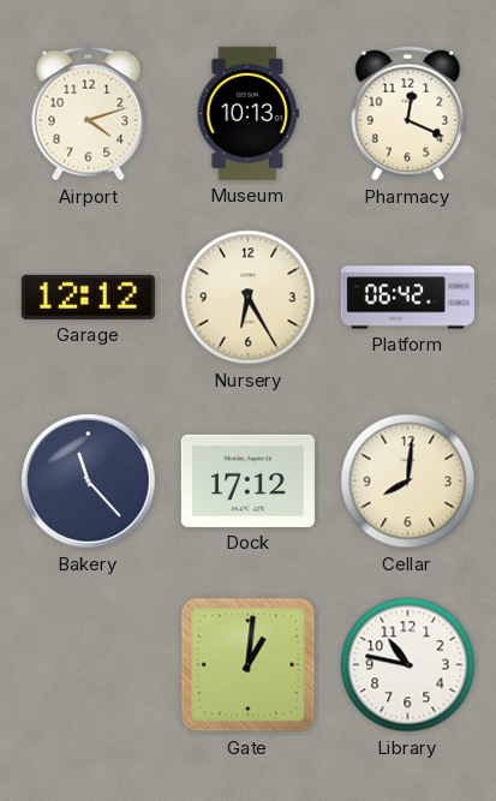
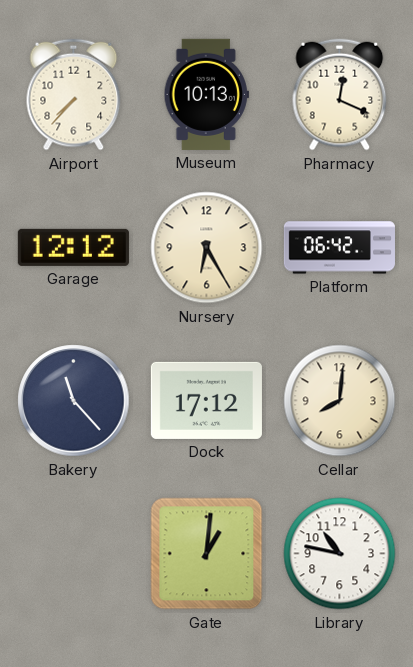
Airport: 4:12 -> 7:37 (74, 95)
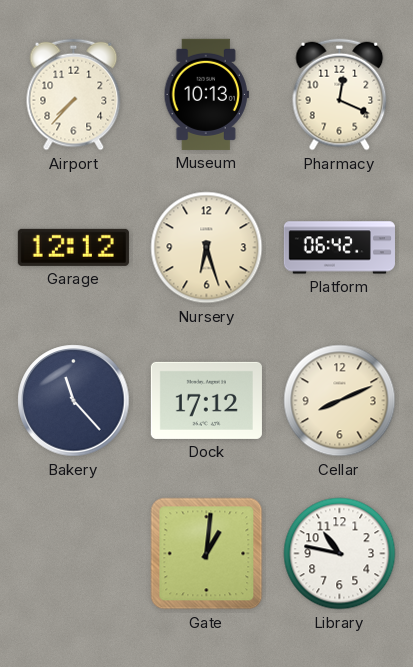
Nursery: 6:25 -> 6:27 (207, 248)
Cellar: 8:01 -> 8:11 (340, 401)
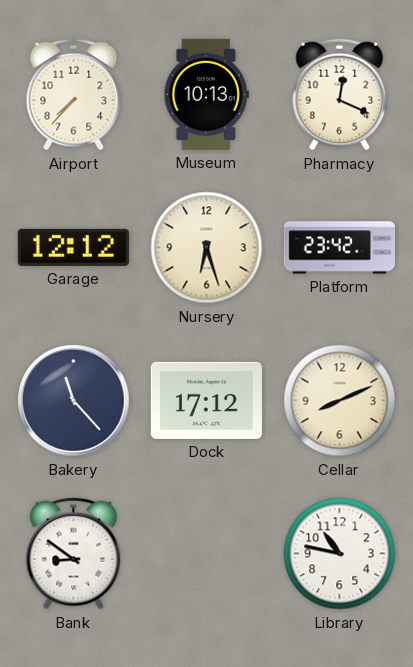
Platform: 06:42 -> 23:42 (339, 248)
Bank: none -> 8:51 (74, 554)
Gate: 1:01 -> none (207, 554)
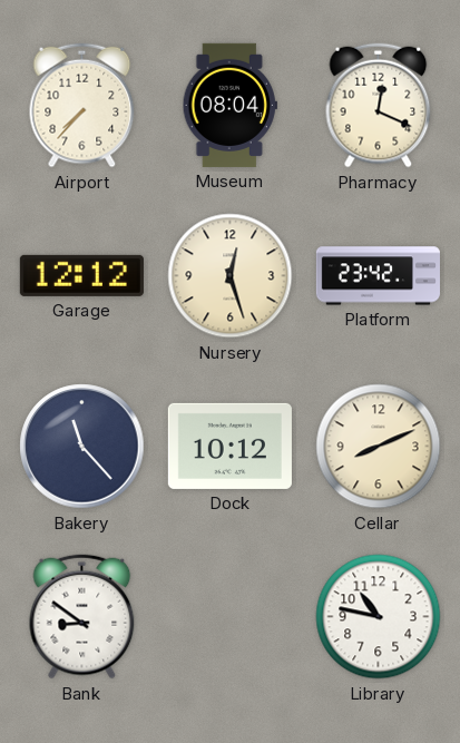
Museum: 10:13 -> 08:04 (229, 105)
Nursery: 6:27 -> 12:27 (231, 276)
Dock: 17:12 -> 10:12 (229, 446)
